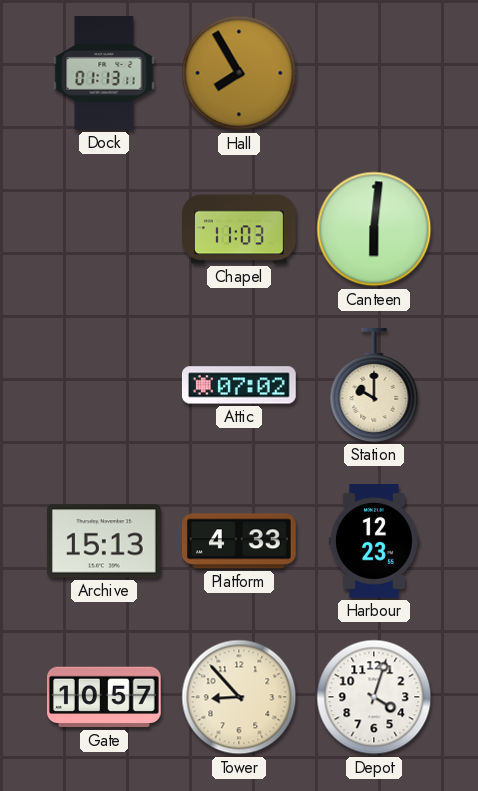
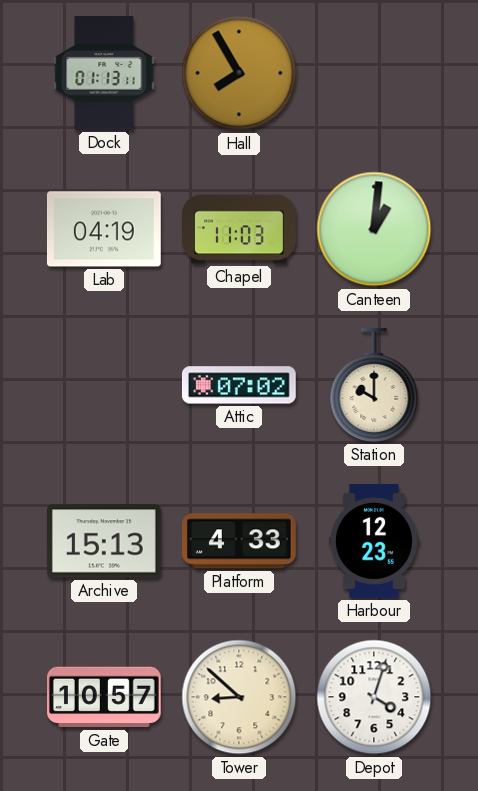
Lab: none -> 04:19 (104, 229)
Canteen: 6:01 -> 1:01 (374, 229)
Tower: 8:53 -> 8:52 (239, 697)
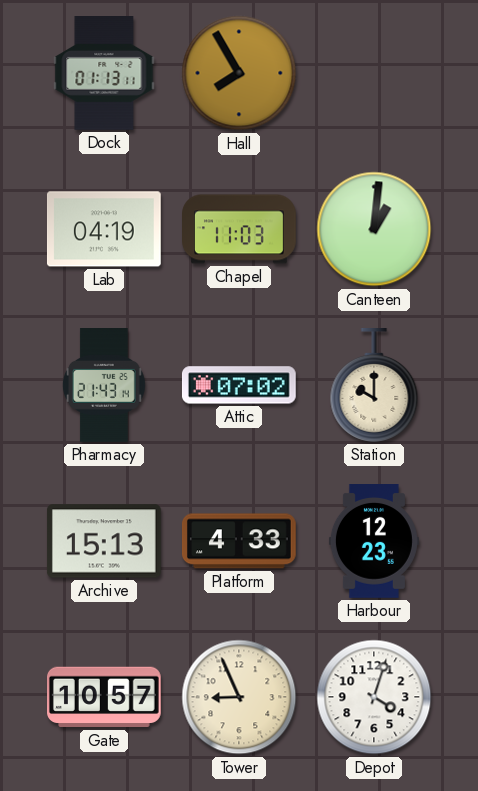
Pharmacy: none -> 21:43 (104, 386)
Tower: 8:52 -> 8:56 (239, 697)
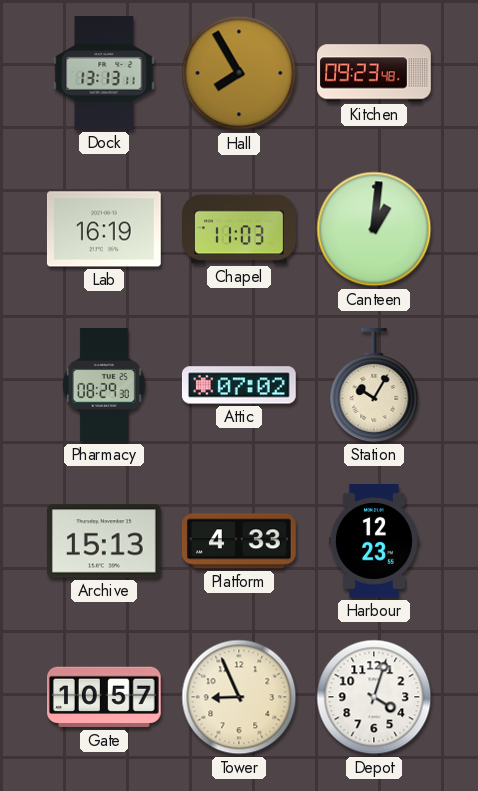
Dock: 01:13 -> 13:13 (104, 74)
Kitchen: none -> 09:23 (374, 73)
Lab: 04:19 -> 16:19 (104, 229)
Pharmacy: 21:43 -> 08:29 (104, 386)
Station: 10:00 -> 10:05 (374, 386)
